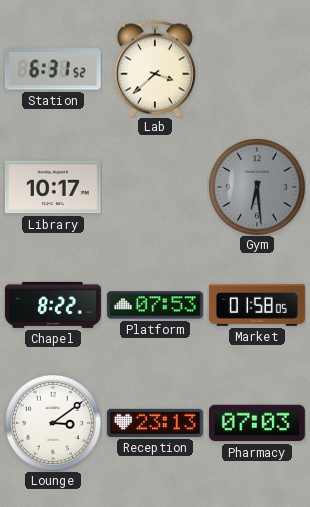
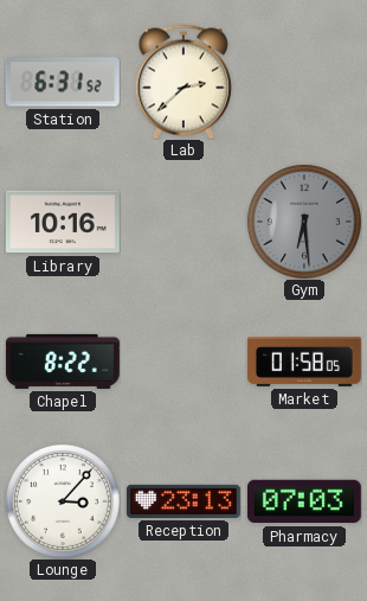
Lab: 3:38 -> 2:38 (183, 82)
Library: 10:17 -> 10:16 (63, 222)
Platform: 07:53 -> none (155, 305)
Lounge: 3:09 -> 3:07 (63, 501)
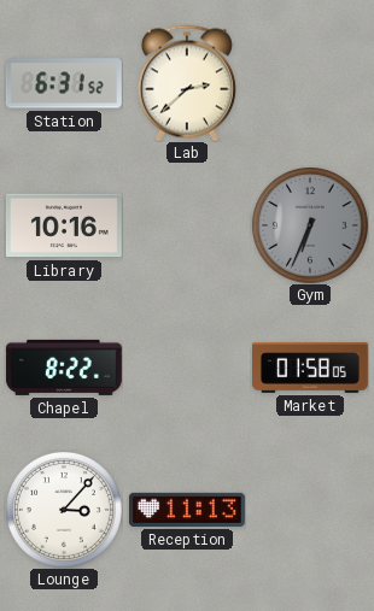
Gym: 6:29 -> 6:34 (310, 225)
Reception: 23:13 -> 11:13 (187, 510)
Pharmacy: 07:03 -> none (304, 501)
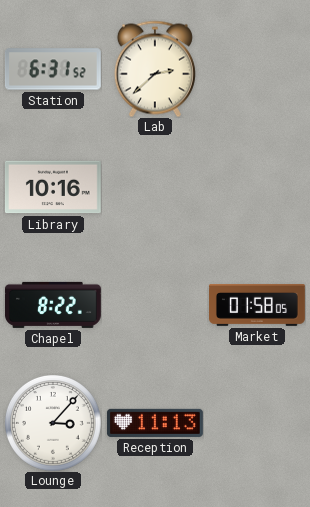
Gym: 6:34 -> none (310, 225)
